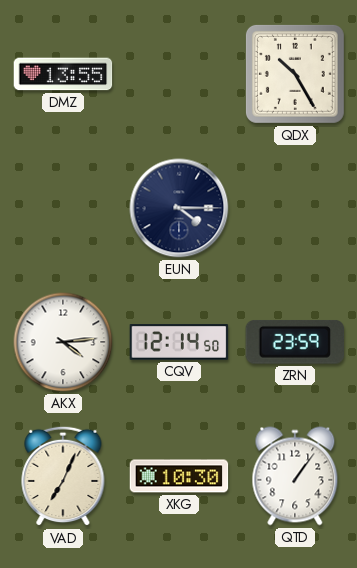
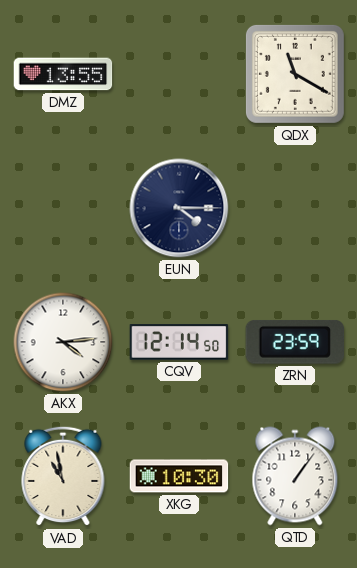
QDX: 10:25 -> 11:20 (295, 74)
VAD: 7:04 -> 10:58 (63, 476)
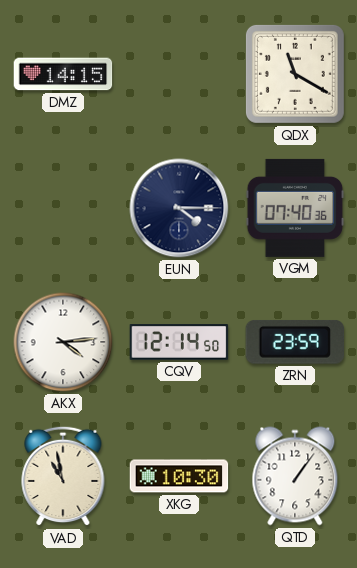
DMZ: 13:55 -> 14:15 (63, 74)
VGM: none -> 07:40 (295, 208)
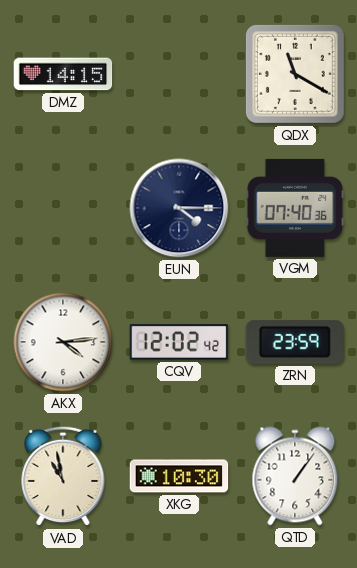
CQV: 12:14 -> 12:02 (179, 343)
